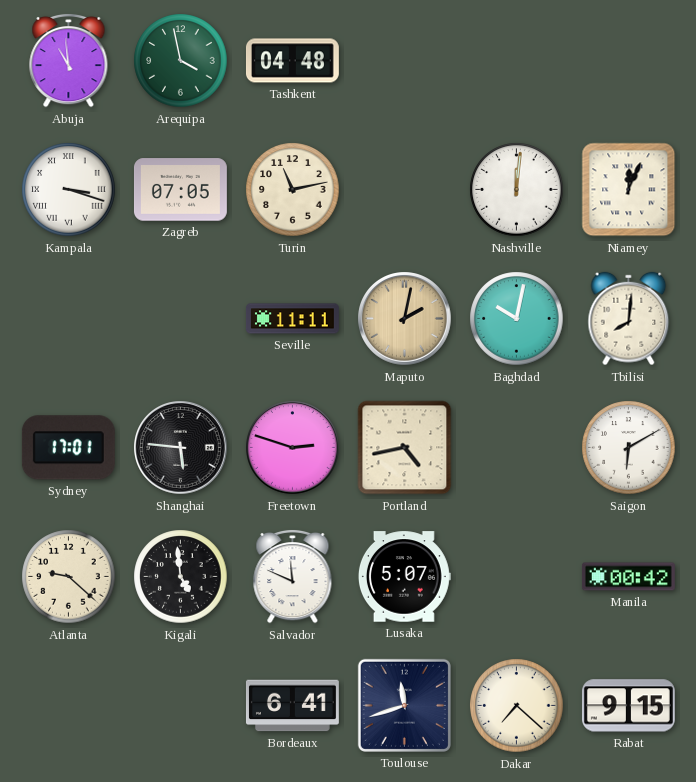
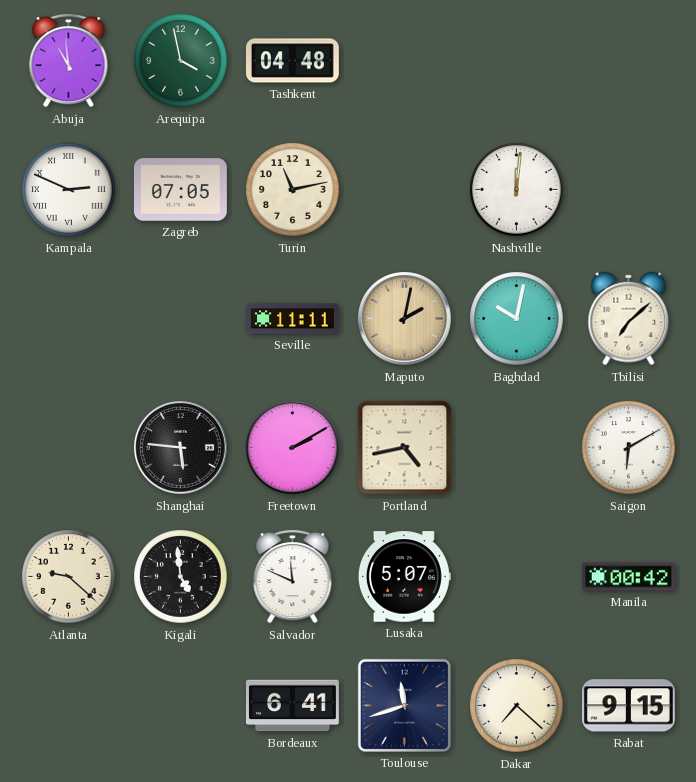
Kampala: 3:18 -> 2:49 (69, 190)
Niamey: 12:04 -> none (629, 190)
Tbilisi: 8:01 -> 7:08 (629, 319)
Sydney: 17:01 -> none (68, 448)
Freetown: 2:48 -> 2:10 (293, 448)
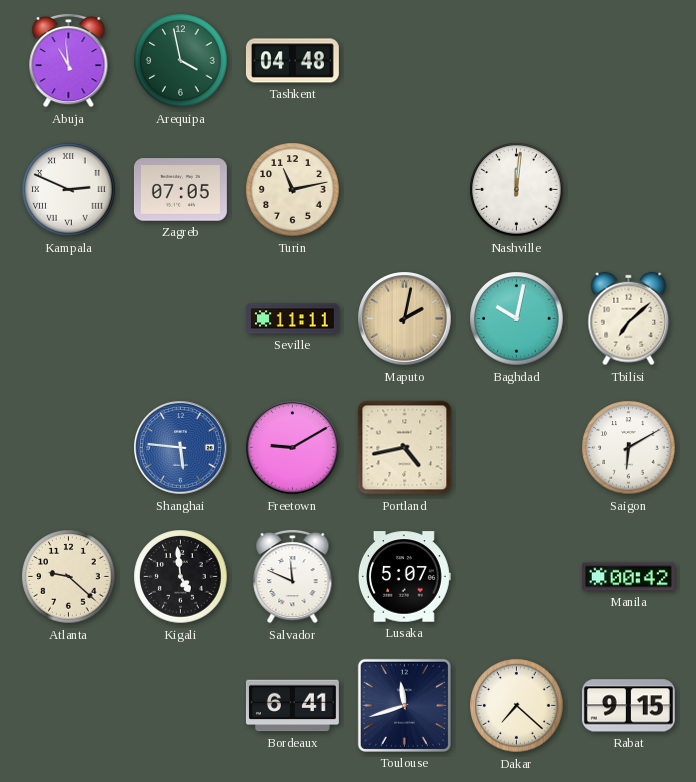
Shanghai dial: black -> blue (181, 448)
Freetown: 2:10 -> 9:10 (293, 448)
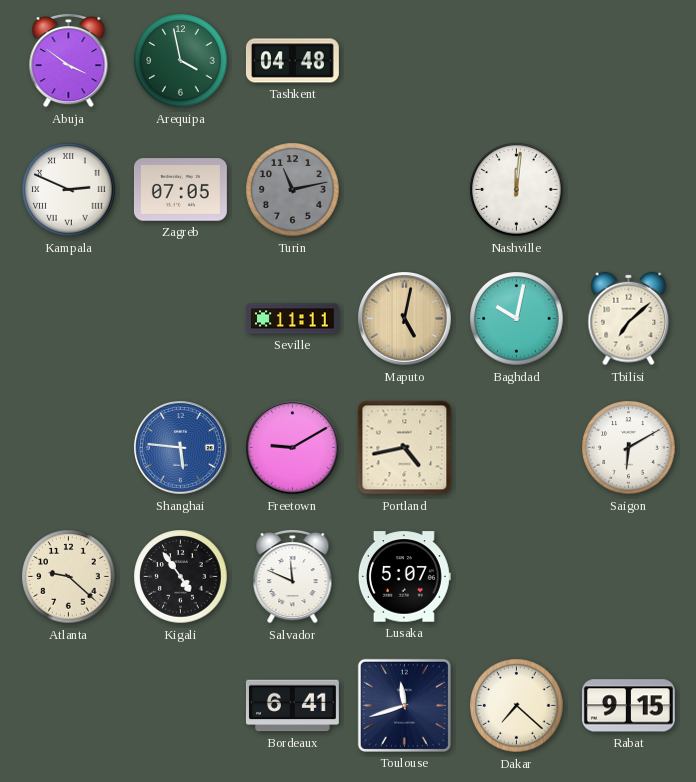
Abuja: 10:59 -> 3:51 (69, 60)
Turin dial: cream -> grey (293, 190)
Maputo: 2:02 -> 5:02 (405, 319)
Kigali: 4:59 -> 4:54 (181, 577)
Manila: 00:42 -> none (628, 577)
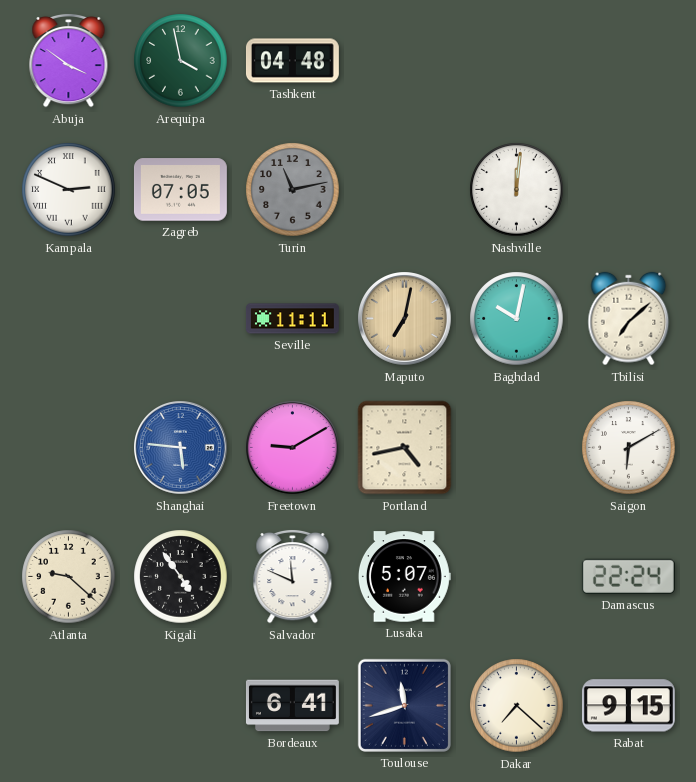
Maputo: 5:02 -> 7:02 (405, 319)
Damascus: none -> 22:24 (628, 576)
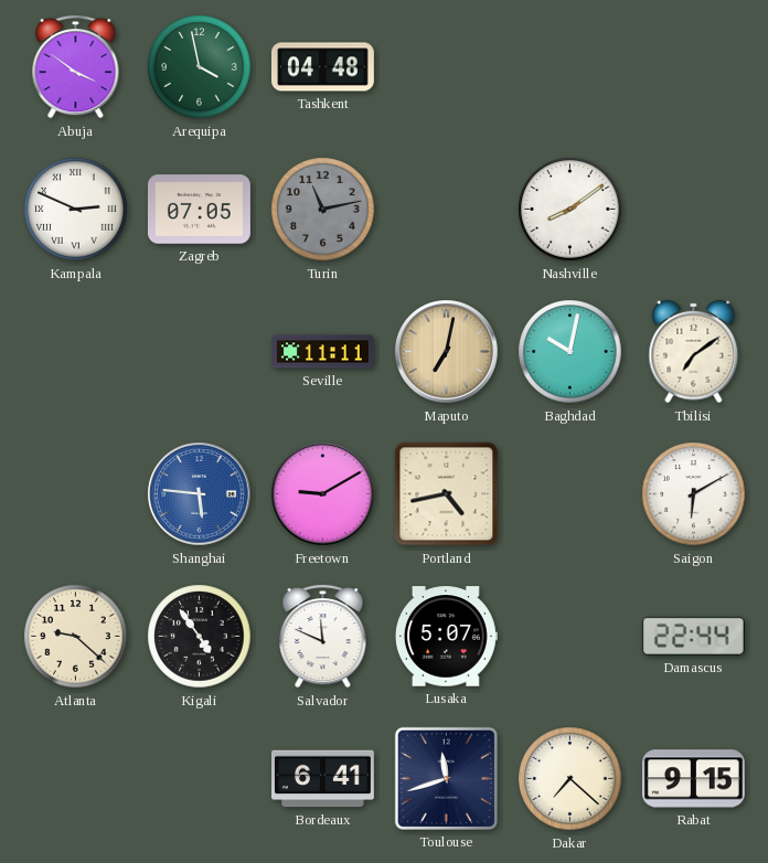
Nashville: 12:01 -> 8:09 (570, 210)
Tbilisi: 7:08 -> 7:09 (694, 352)
Damascus: 22:24 -> 22:44 (693, 636)
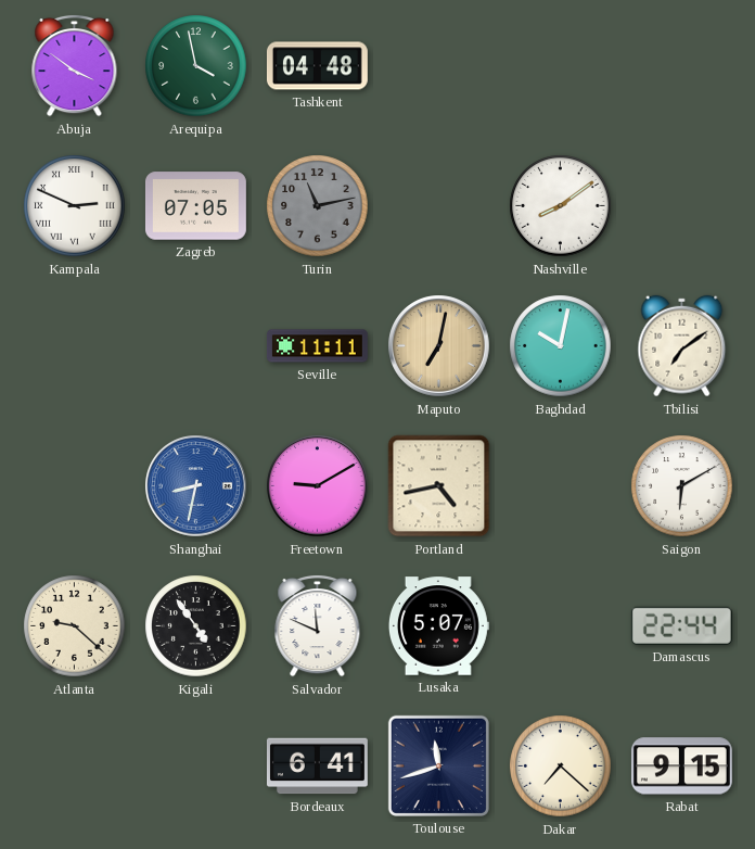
Shanghai: 5:46 -> 8:32 (196, 486)
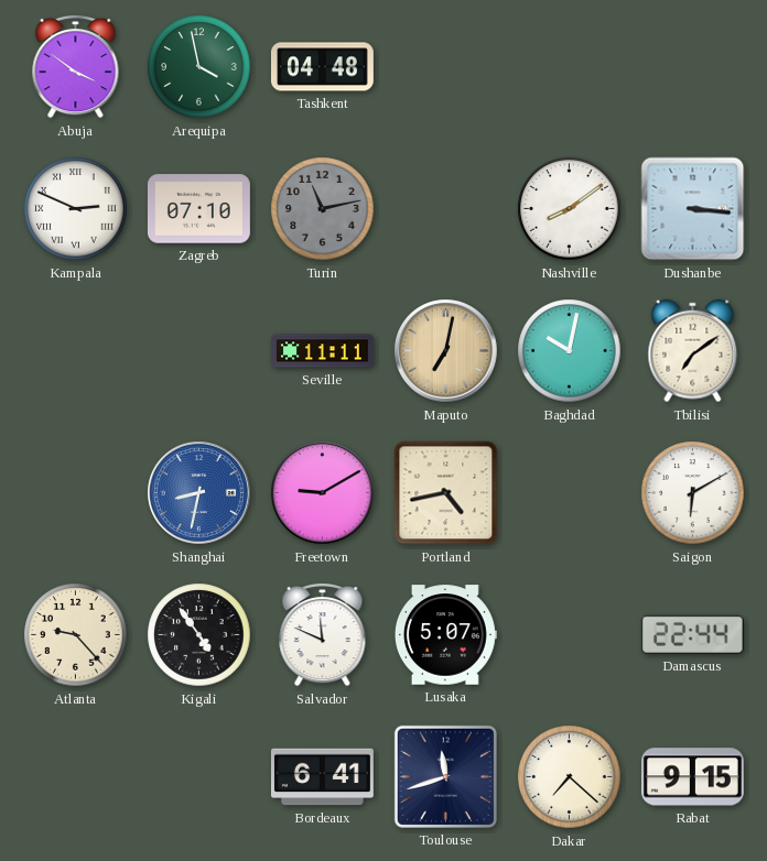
Zagreb: 07:05 -> 07:10 (198, 209)
Dushanbe: none -> 3:16 (693, 209)
Atlanta: 9:22 -> 9:23 (76, 635)
